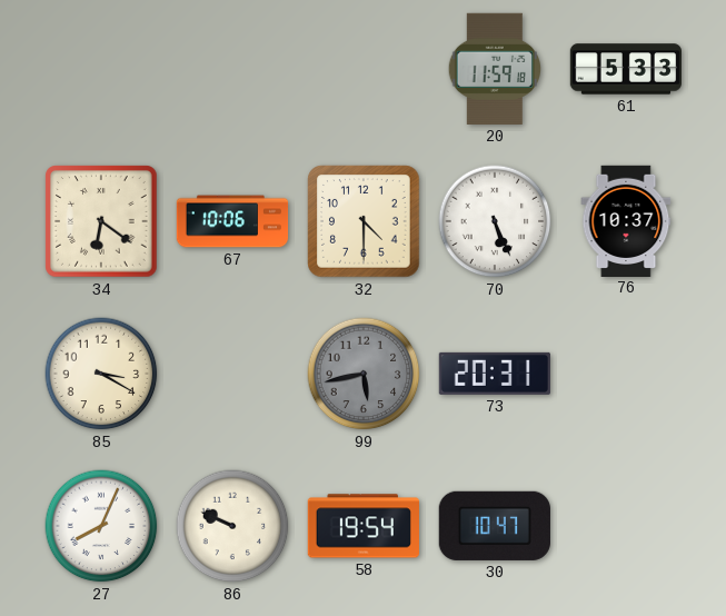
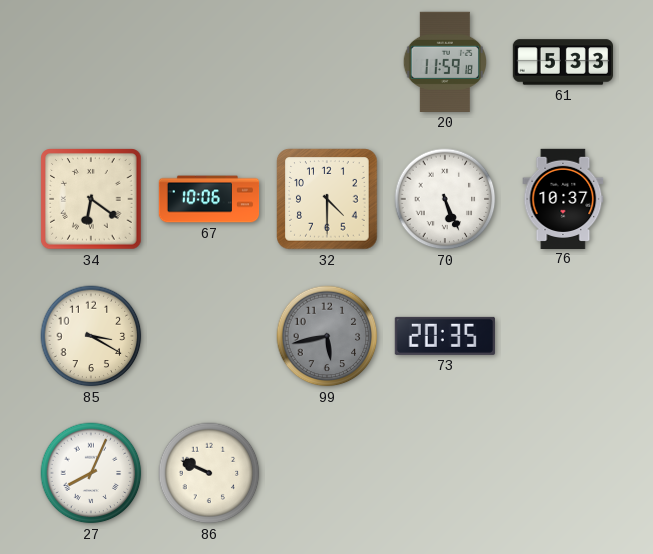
73: 20:31 -> 20:35 (445, 336)
58: 19:54 -> none (364, 526)
30: 10:47 -> none (495, 526)
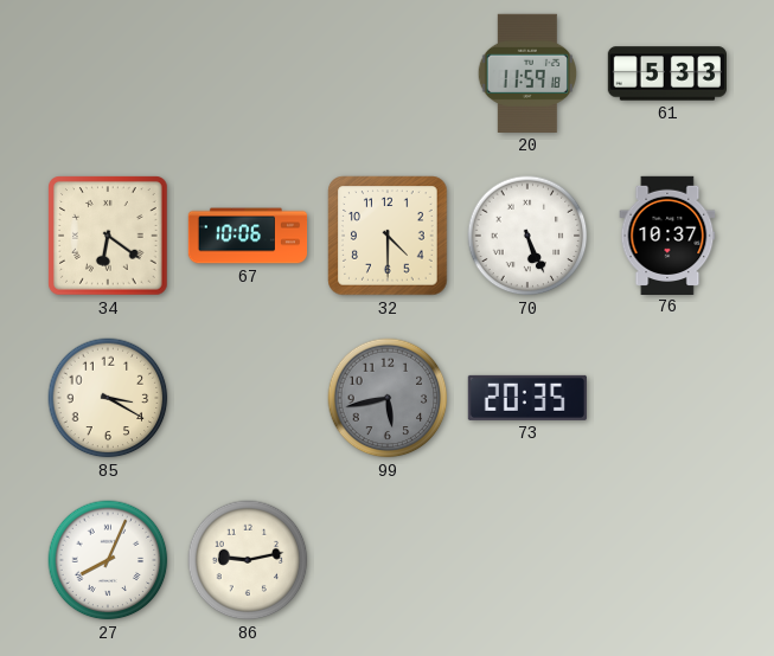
86: 9:49 -> 9:13 (248, 560)
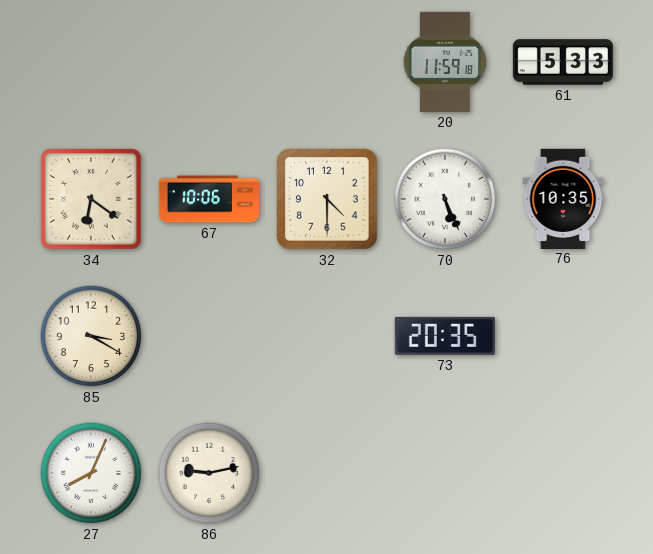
76: 10:37 -> 10:35 (563, 198)
99: 5:43 -> none (388, 398)
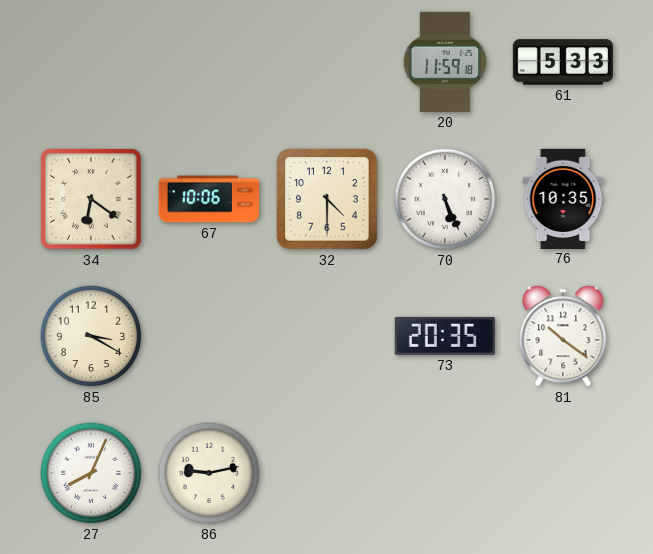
81: none -> 10:21 (563, 336)
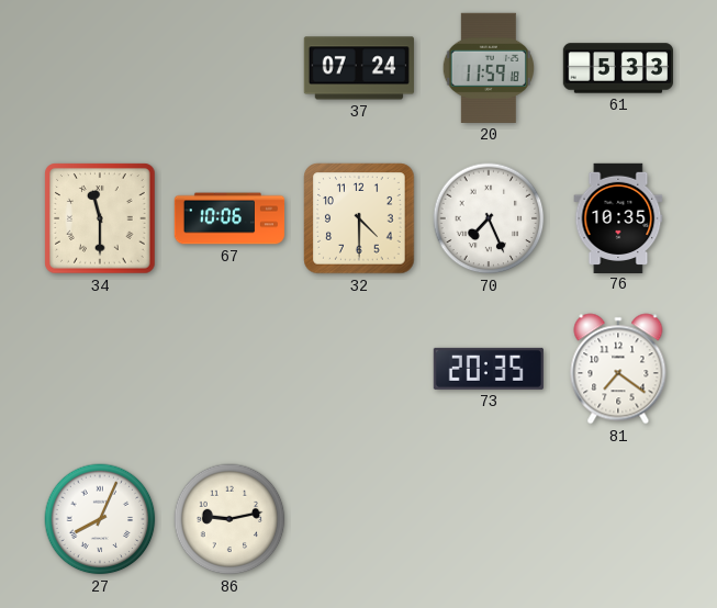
37: none -> 07:24 (358, 68)
34: 6:21 -> 11:30 (100, 218)
70: 5:26 -> 7:26 (489, 218)
85: 3:20 -> none (91, 336)
81: 10:21 -> 7:21 (618, 369)
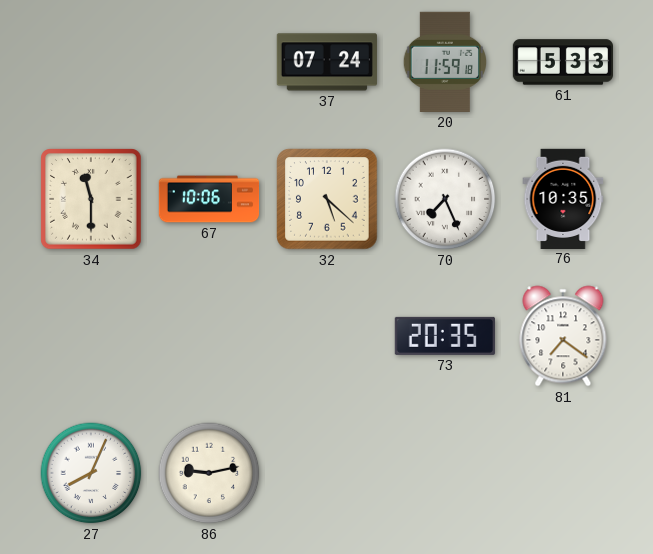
32: 4:30 -> 5:22 (327, 199)
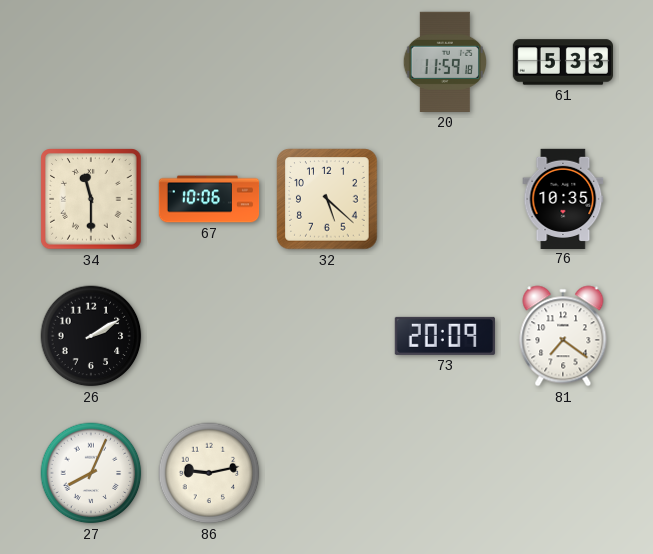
37: 07:24 -> none (326, 62)
70: 7:26 -> none (445, 199)
26: none -> 2:10 (91, 336)
73: 20:35 -> 20:09 (445, 336)
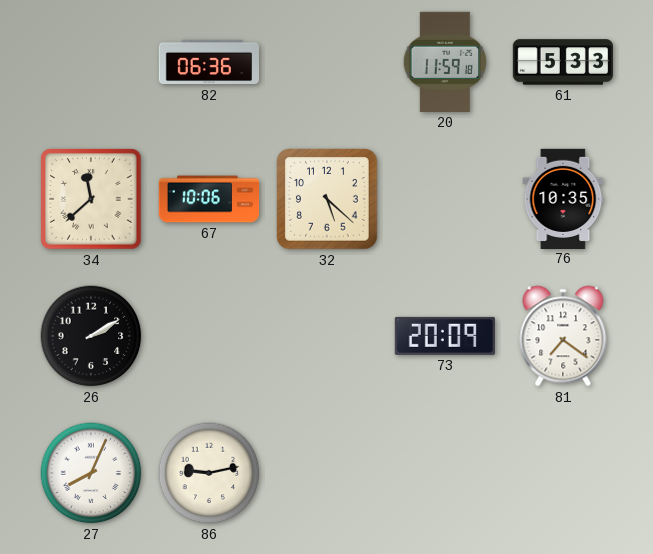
82: none -> 06:36 (208, 62)
34: 11:30 -> 11:38 (91, 199)
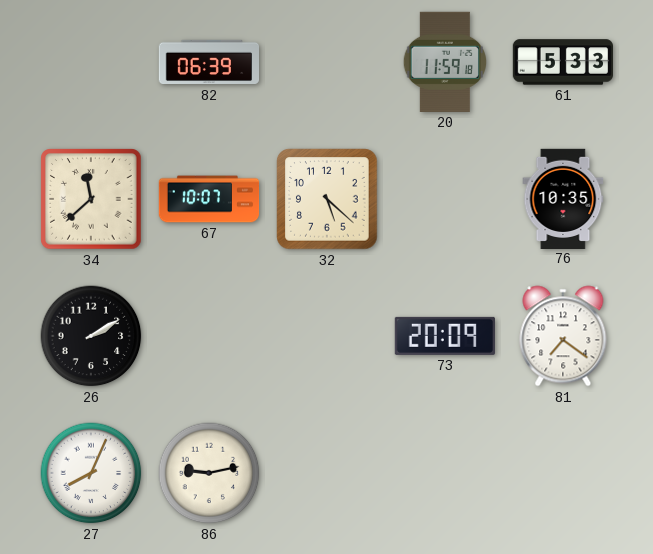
82: 06:36 -> 06:39 (208, 62)
67: 10:06 -> 10:07 (209, 199)
